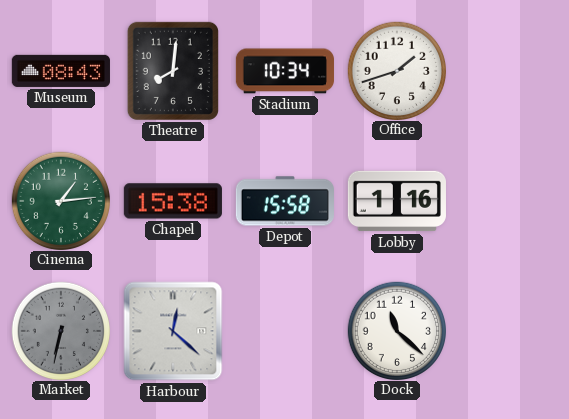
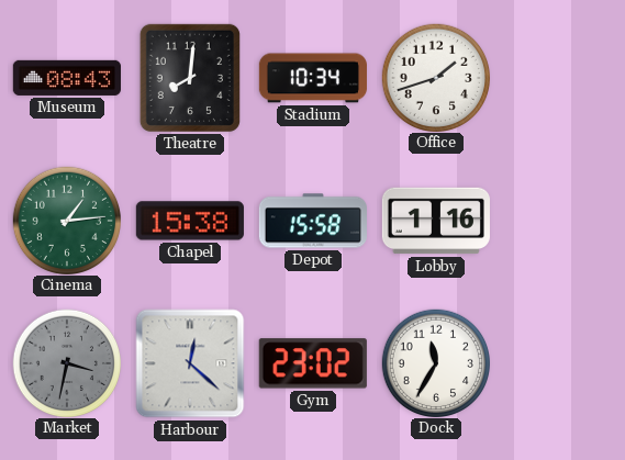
Market: 6:32 -> 3:32 (66, 362)
Gym: none -> 23:02 (313, 363)
Dock: 11:22 -> 11:35 (435, 362)
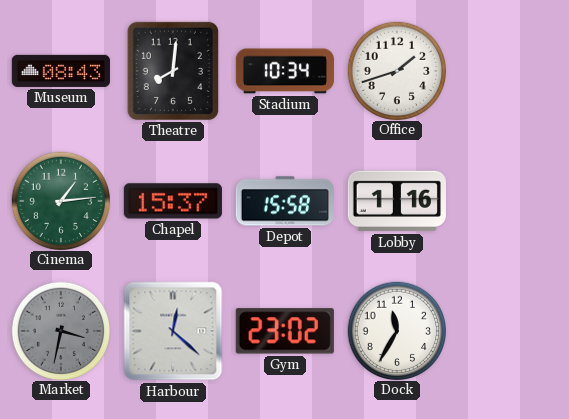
Chapel: 15:38 -> 15:37 (173, 201)
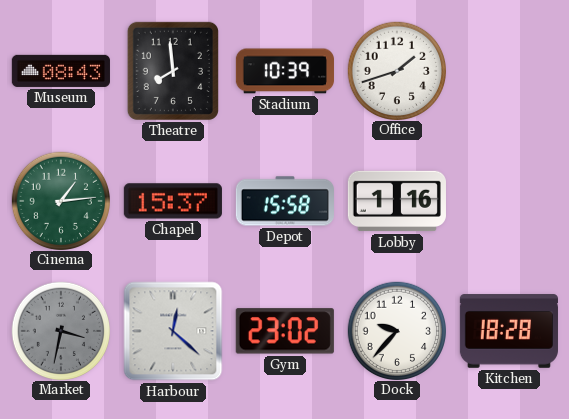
Theatre: 8:01 -> 7:59 (173, 71)
Stadium: 10:34 -> 10:39 (285, 71)
Dock: 11:35 -> 9:37 (396, 330)
Kitchen: none -> 18:28 (509, 331)
